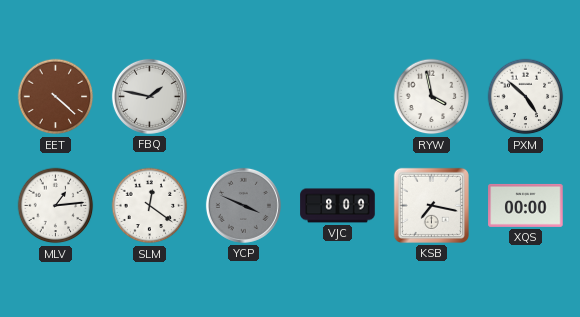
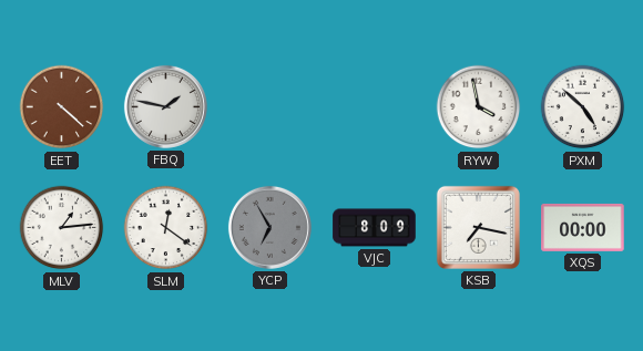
YCP: 3:49 -> 6:55 (269, 227)
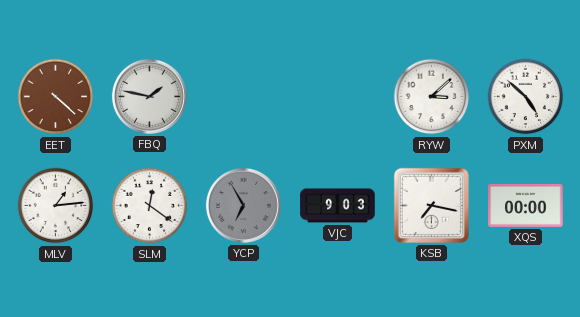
RYW: 3:58 -> 3:08 (432, 97)
VJC: 8:09 -> 9:03 (338, 206)
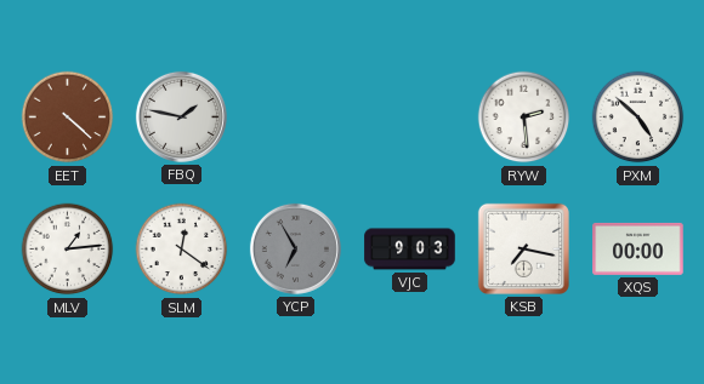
RYW: 3:08 -> 2:29 (524, 118)
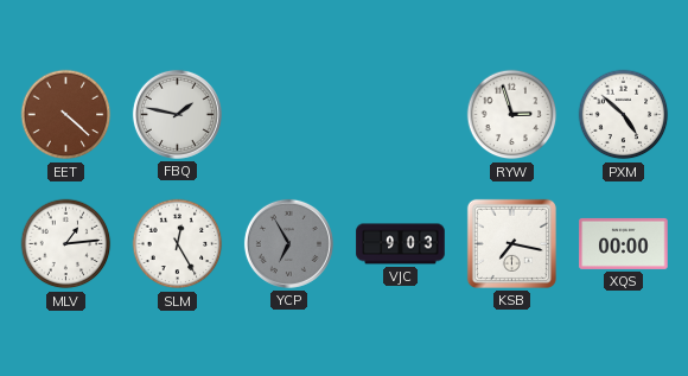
RYW: 2:29 -> 2:57 (512, 115)
SLM: 12:21 -> 12:25 (178, 244)
